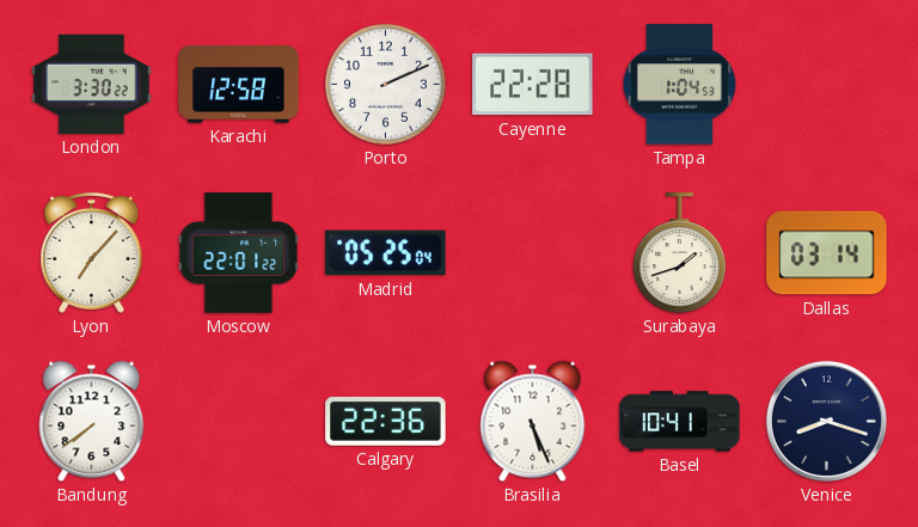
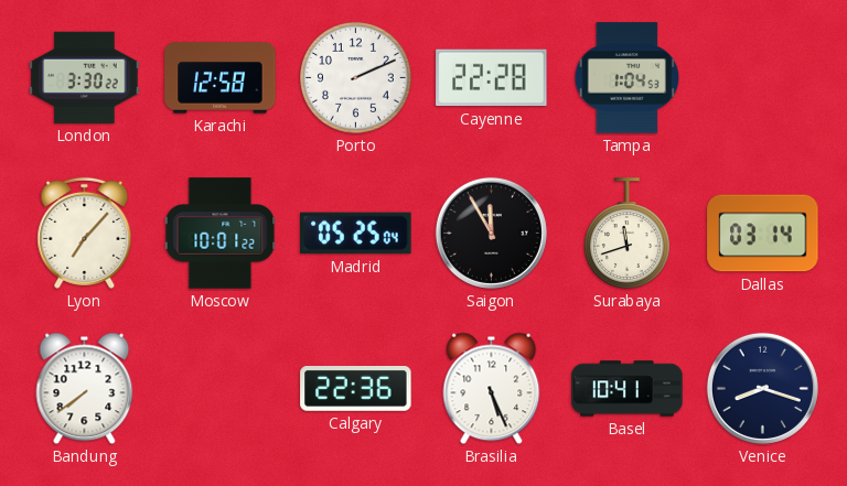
Moscow: 22:01 -> 10:01 (221, 234)
Saigon: none -> 11:55 (491, 233)
Surabaya: 1:42 -> 11:42 (626, 234)
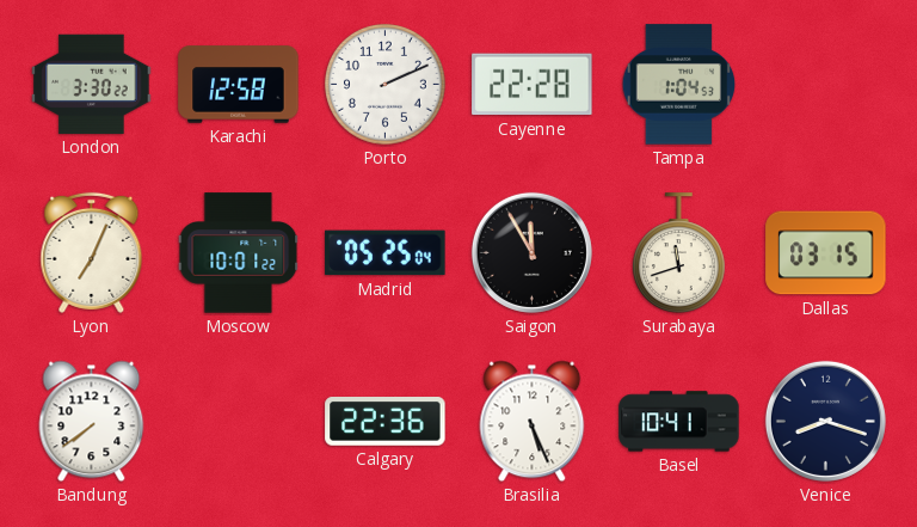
Lyon: 7:07 -> 7:04 (92, 252)
Dallas: 03:14 -> 03:15 (826, 253)
